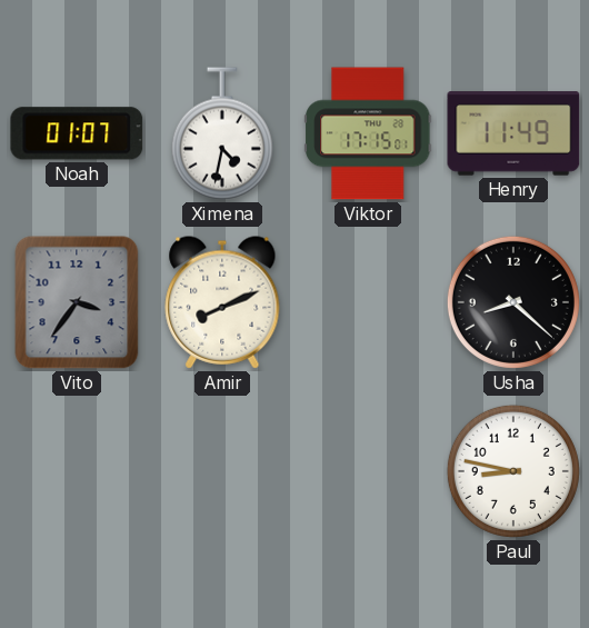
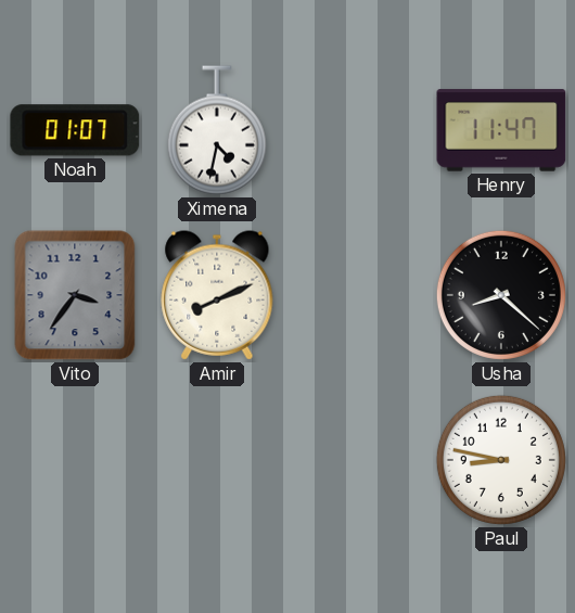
Viktor: 17:15 -> none (369, 133)
Henry: 11:49 -> 11:47 (501, 130)
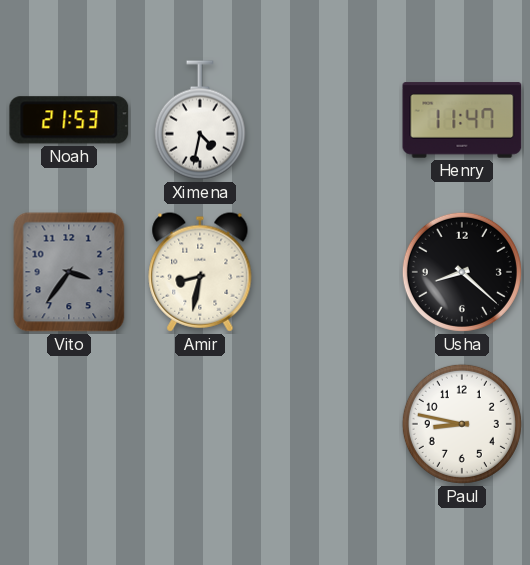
Noah: 01:07 -> 21:53 (69, 120)
Amir: 8:11 -> 8:32 (200, 272)
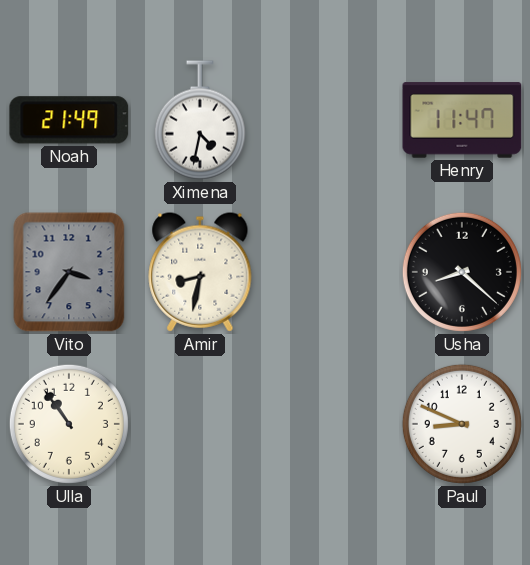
Noah: 21:53 -> 21:49 (69, 120)
Ulla: none -> 10:54 (69, 424)
Paul: 8:47 -> 8:49 (462, 424)
